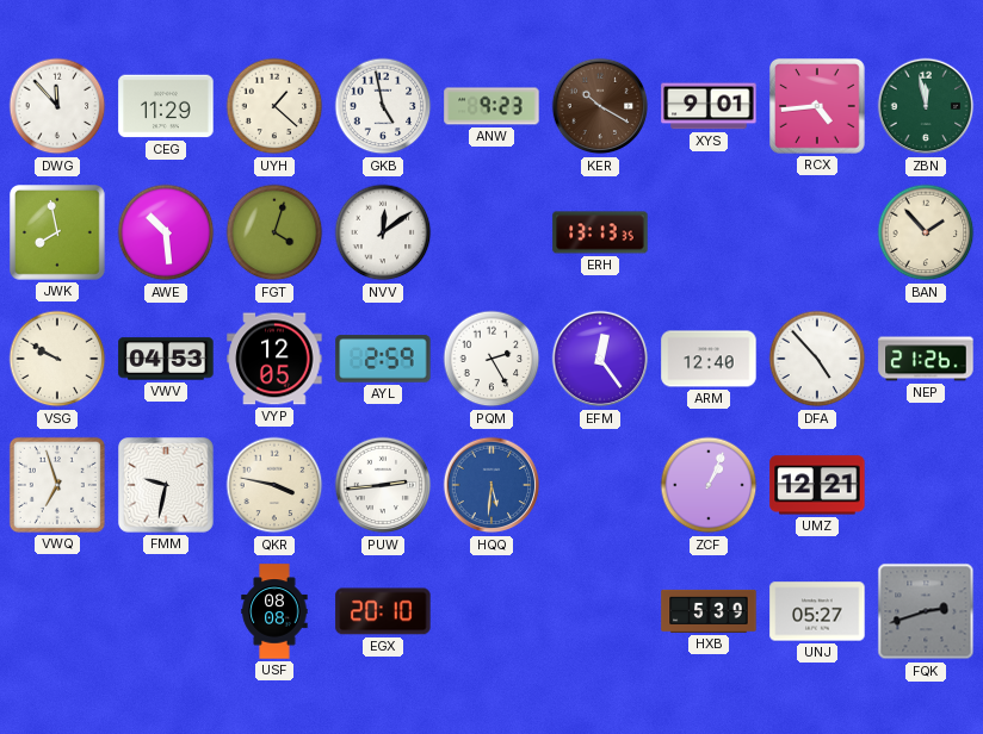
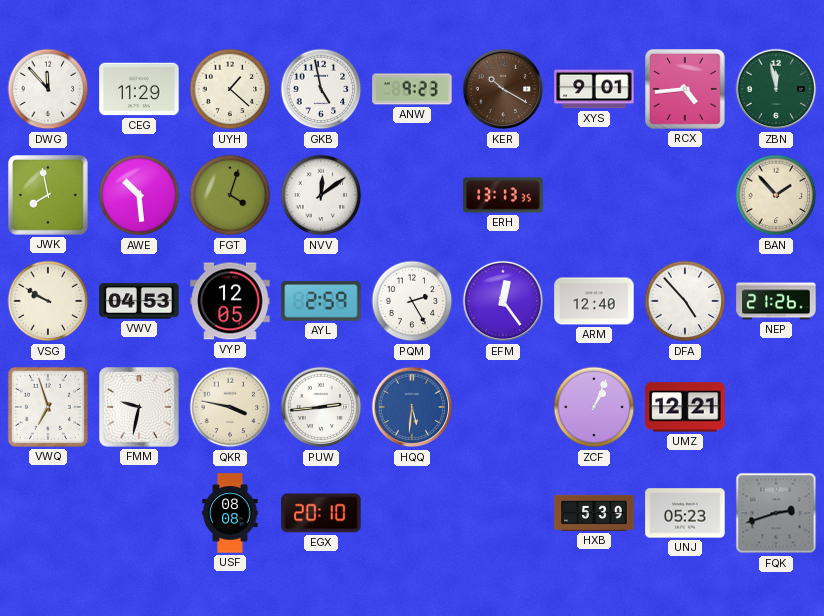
UNJ: 05:27 -> 05:23 (685, 513)
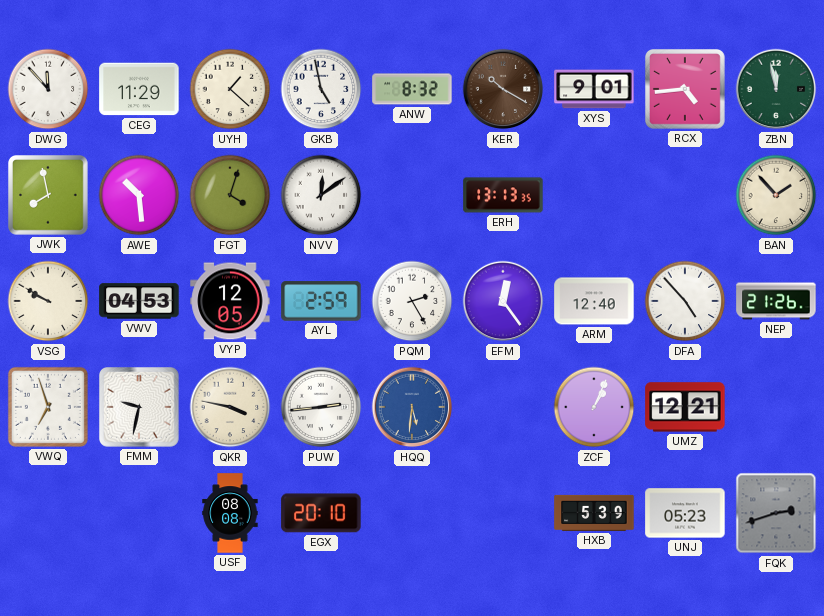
ANW: 9:23 -> 8:32 (412, 89)
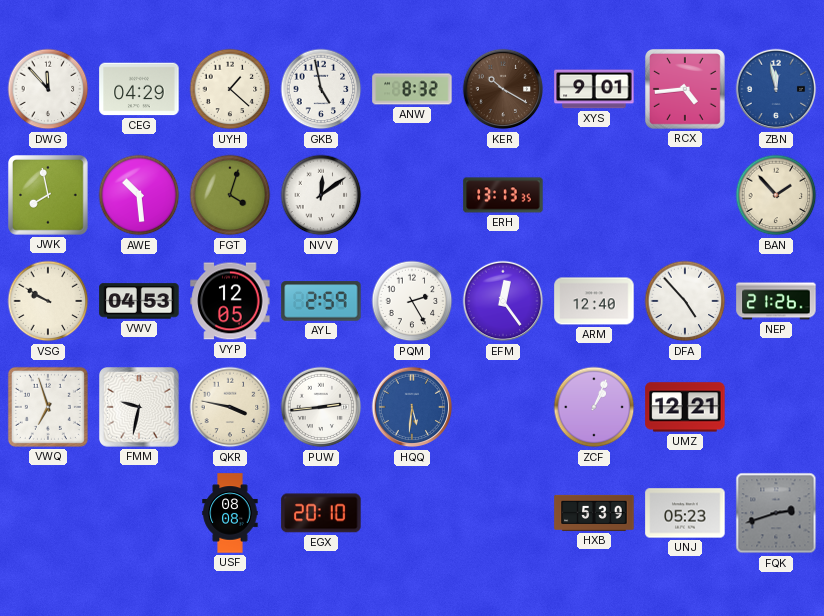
CEG: 11:29 -> 04:29 (139, 89)
ZBN dial: green -> blue (776, 89)
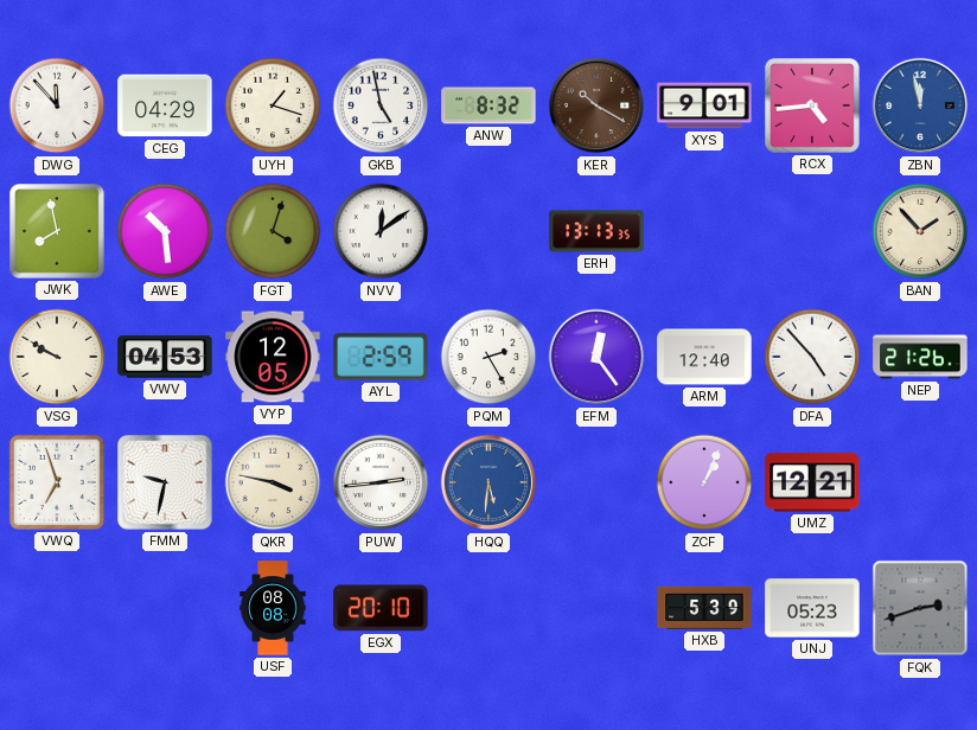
UYH: 1:22 -> 1:18 (273, 105)
